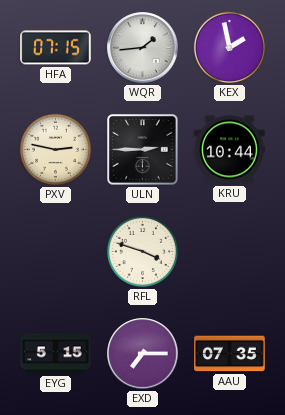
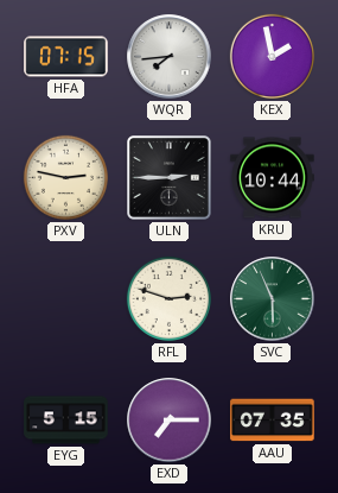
WQR: 1:44 -> 7:44 (170, 57)
RFL: 3:48 -> 2:48 (168, 298)
SVC: none -> 5:56 (273, 299)
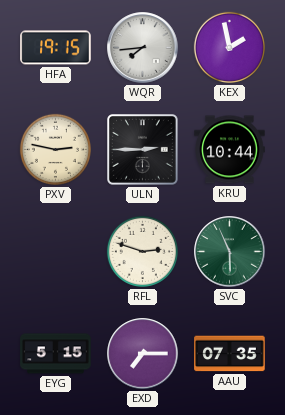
HFA: 07:15 -> 19:15 (56, 48)
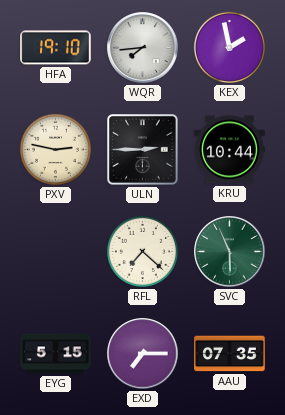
HFA: 19:15 -> 19:10 (56, 48)
RFL: 2:48 -> 7:22 (142, 251)
